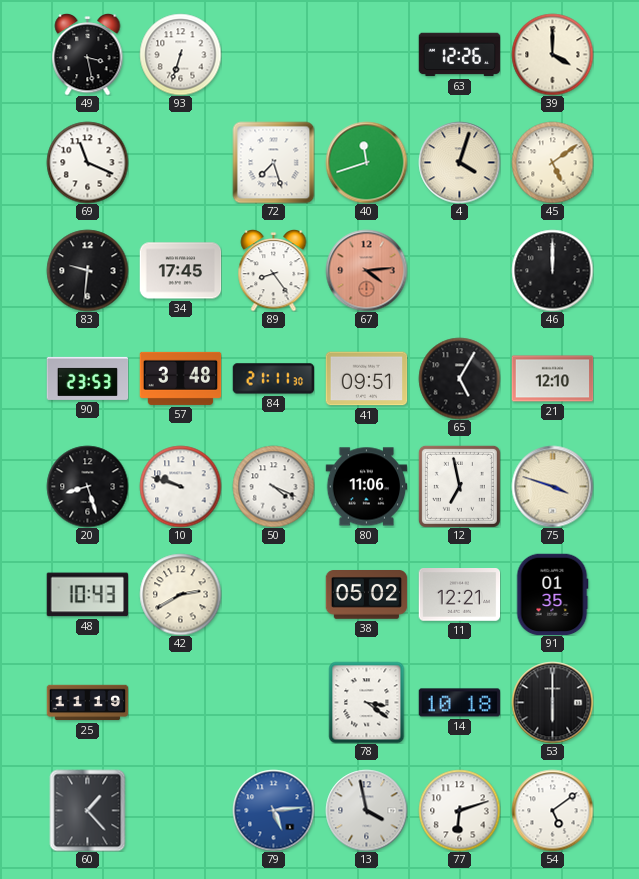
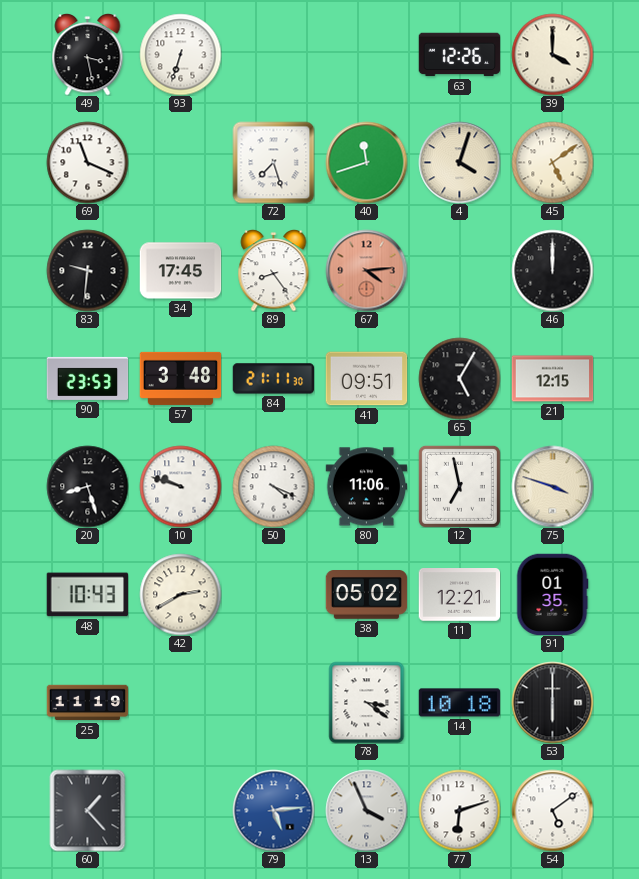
21: 12:10 -> 12:15 (552, 379)
13: 3:58 -> 3:56 (366, 810)
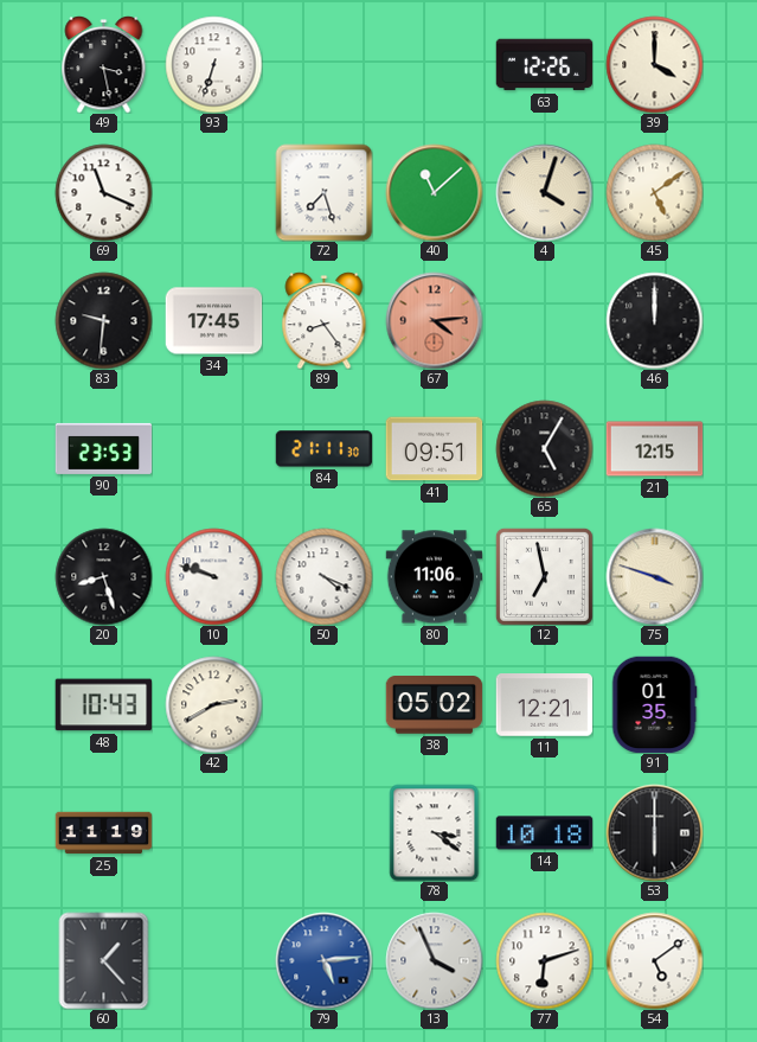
40: 11:42 -> 11:08 (434, 192)
57: 3:48 -> none (180, 378)
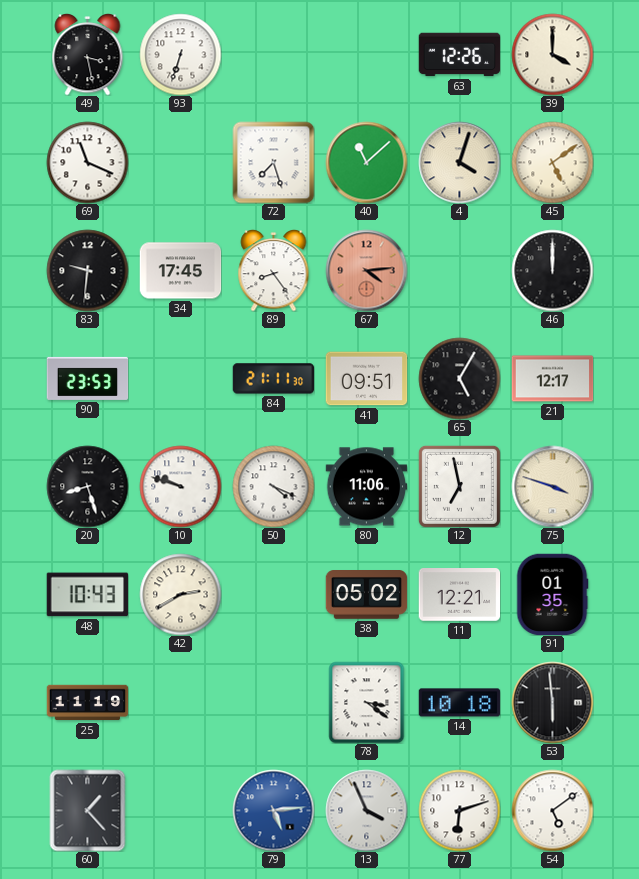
21: 12:15 -> 12:17 (552, 379)
53: 6:00 -> 5:59 (552, 702)
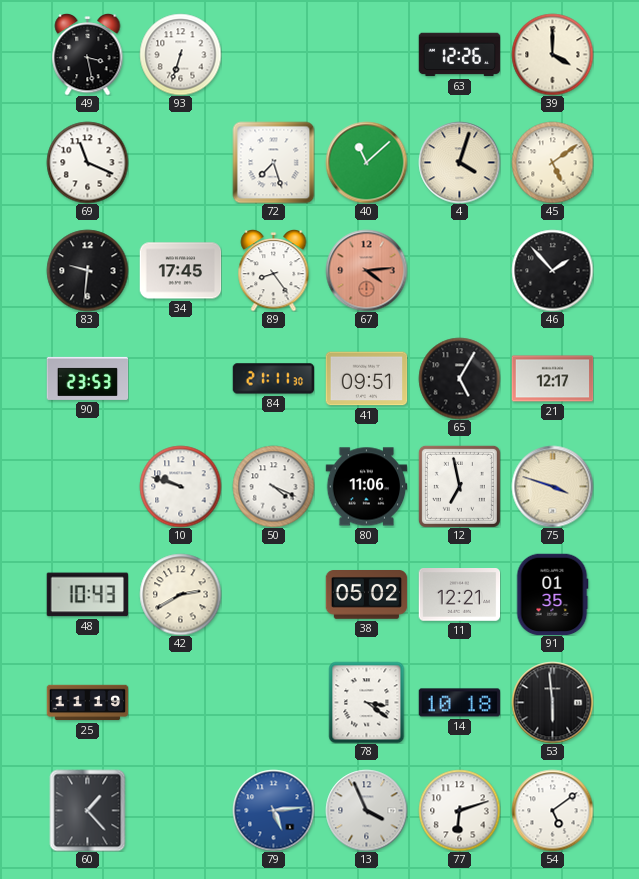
46: 12:00 -> 1:53 (552, 270)
20: 8:27 -> none (87, 486)
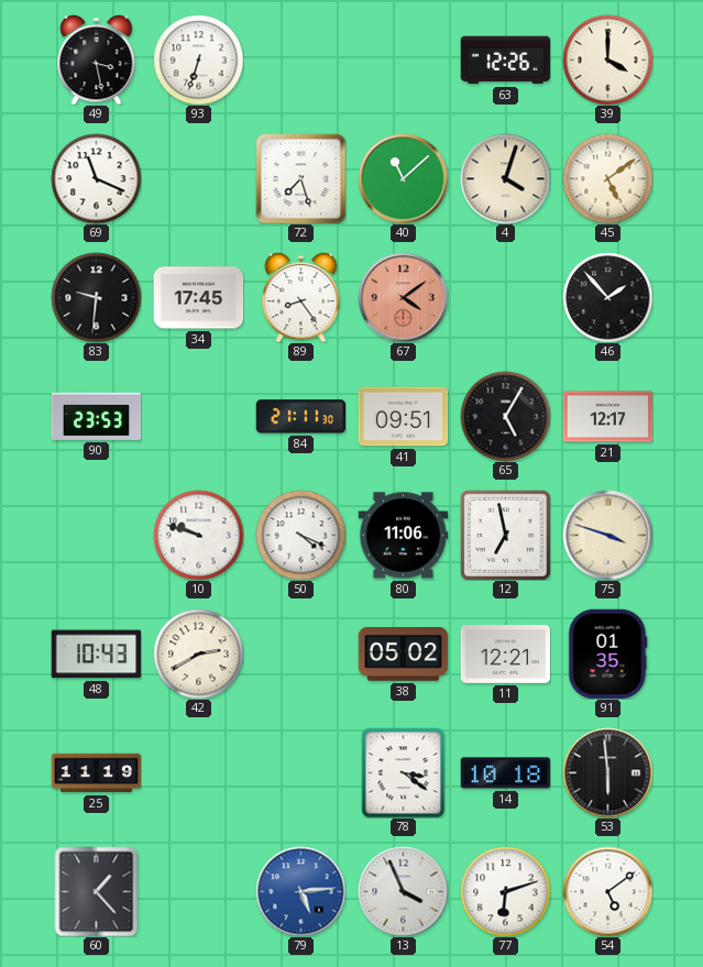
67: 4:14 -> 4:09 (403, 297)
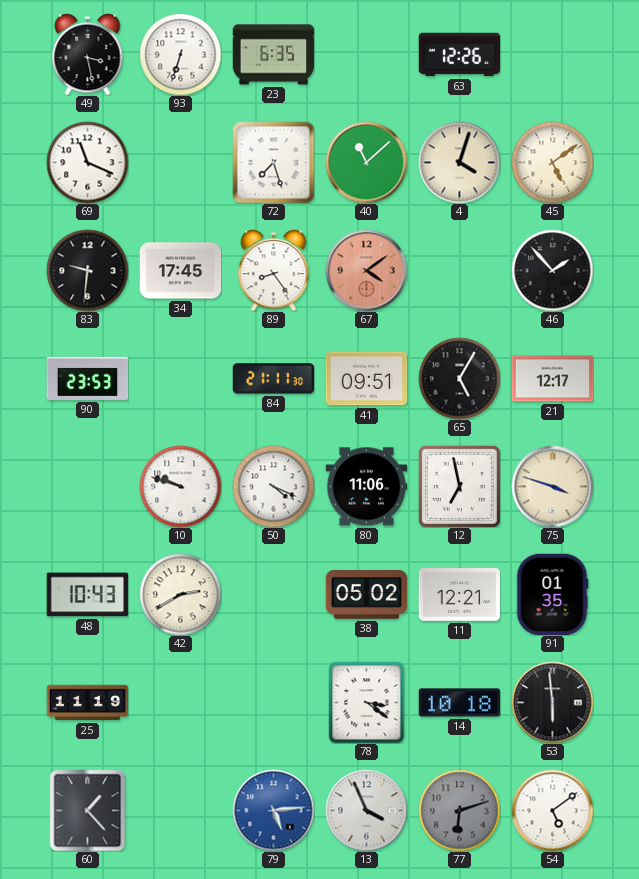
23: none -> 6:35 (273, 55)
39: 4:00 -> none (607, 59)
77 dial: white -> grey (459, 810)
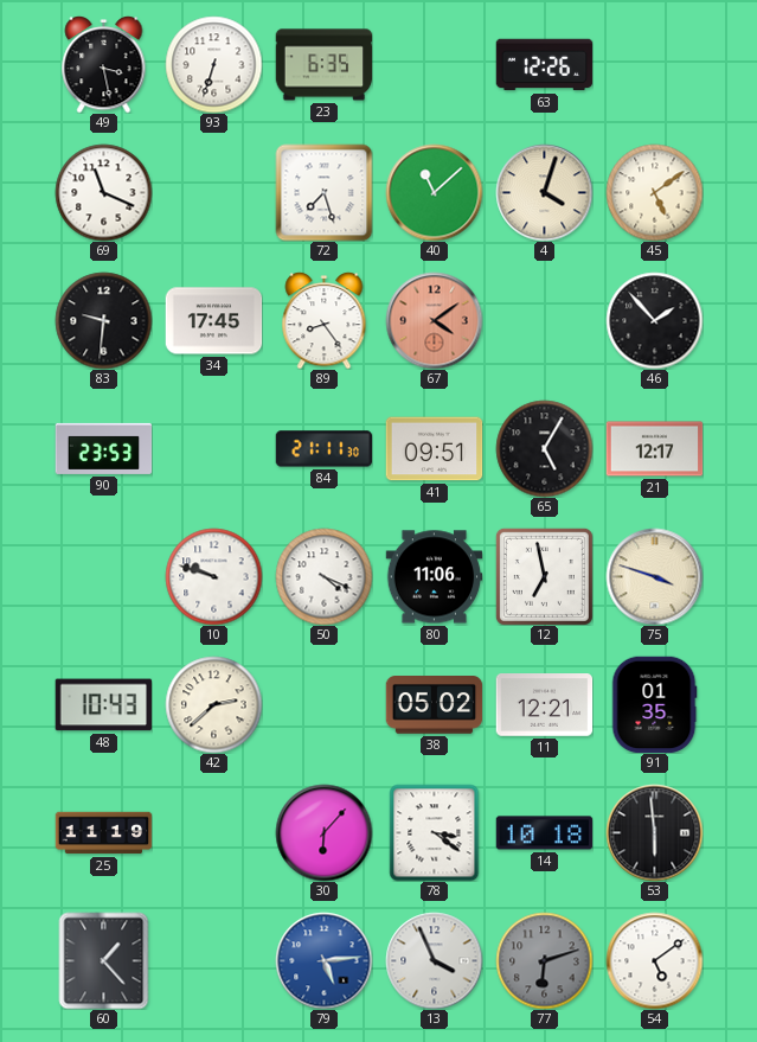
42: 2:40 -> 2:38 (213, 704)
30: none -> 6:07 (323, 832)
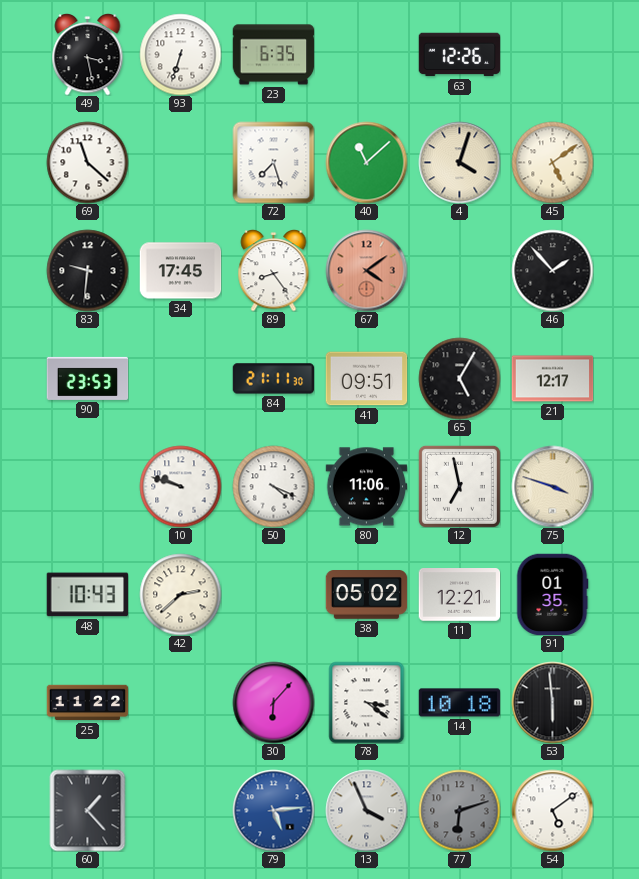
69: 11:19 -> 11:22 (87, 162)
25: 11:19 -> 11:22 (87, 703)
